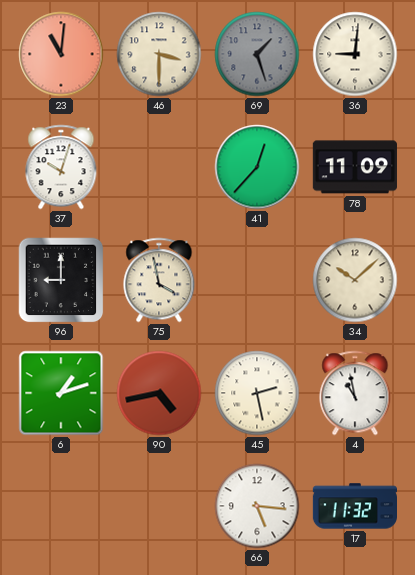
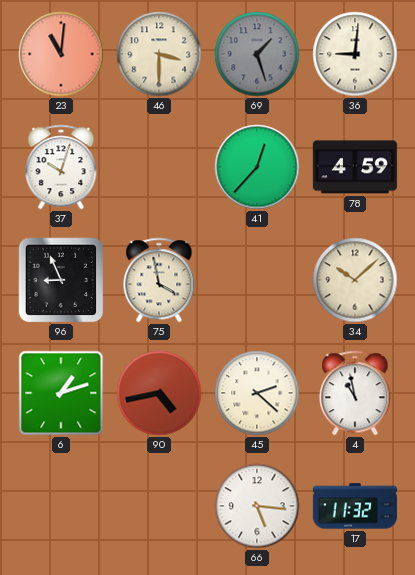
78: 11:09 -> 4:59 (355, 167)
96: 9:00 -> 8:56 (61, 280)
45: 2:28 -> 2:22 (257, 393)
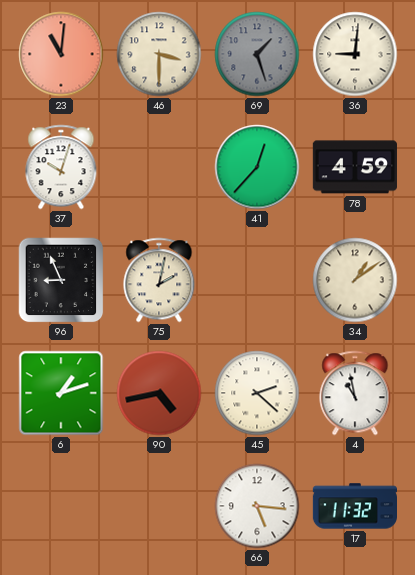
75: 3:58 -> 2:02 (159, 280)
34: 10:08 -> 1:09 (355, 280)
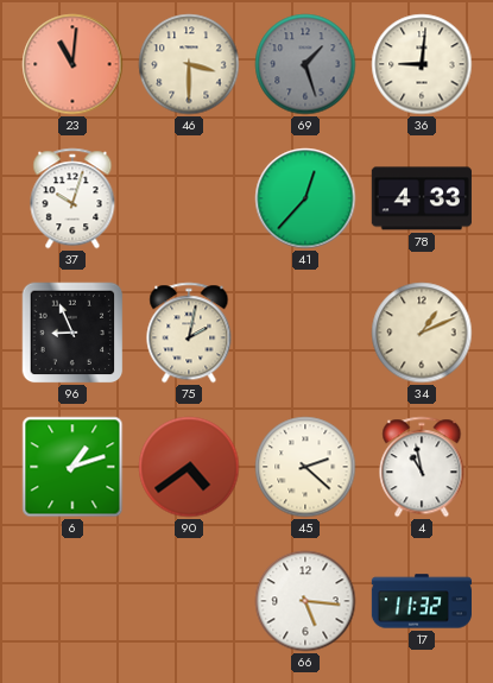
78: 4:59 -> 4:33 (422, 198)
34: 1:09 -> 1:11 (422, 333)
90: 4:43 -> 4:39 (189, 467)
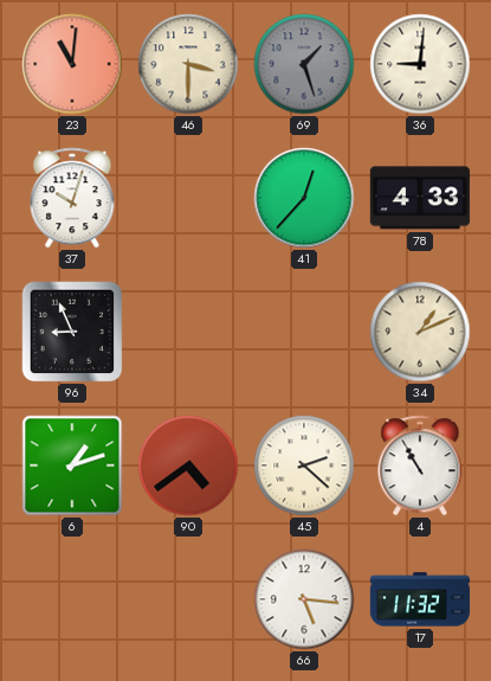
75: 2:02 -> none (189, 333)
4: 10:58 -> 10:55 (420, 465)
